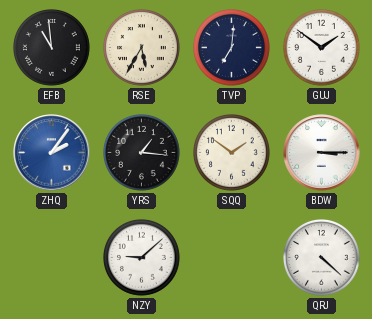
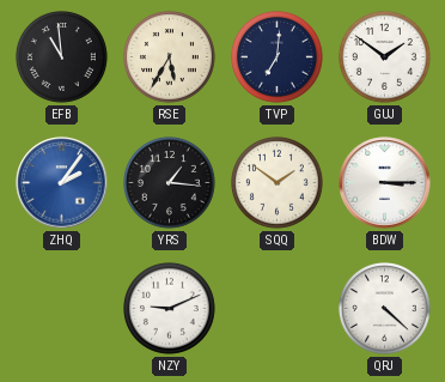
NZY: 9:08 -> 9:11 (170, 309)
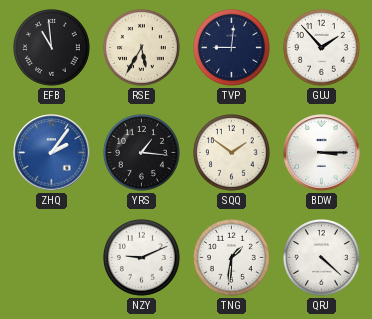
TVP: 7:01 -> 9:01 (232, 48)
GUJ: 1:51 -> 1:53 (322, 48)
TNG: none -> 1:31 (232, 258)
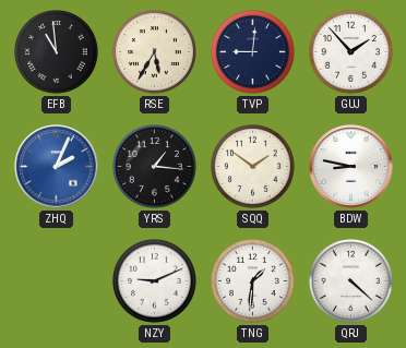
ZHQ: 2:06 -> 2:04 (57, 167)
BDW: 3:15 -> 8:47 (351, 167)
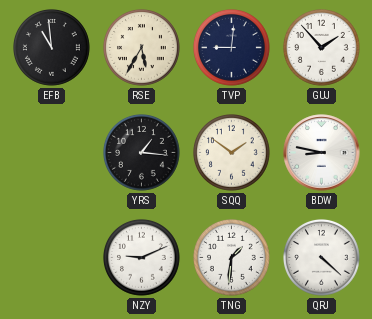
ZHQ: 2:04 -> none (57, 167)
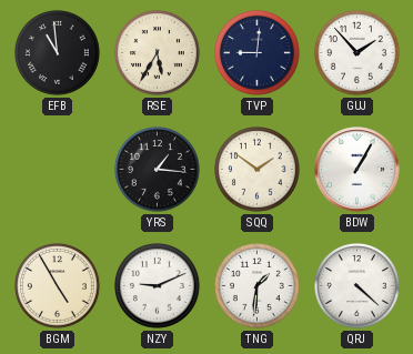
BDW: 8:47 -> 1:05 (357, 170)
BGM: none -> 4:55 (58, 286)
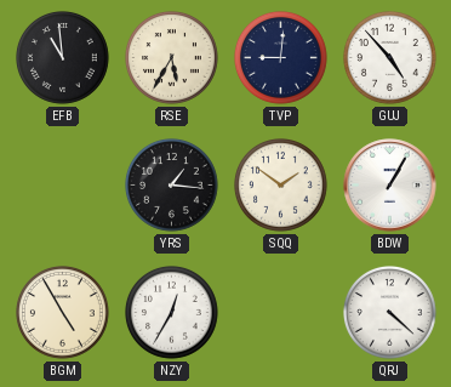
GUJ: 1:53 -> 4:53 (390, 58)
NZY: 9:11 -> 12:35 (172, 313)
TNG: 1:31 -> none (258, 286)
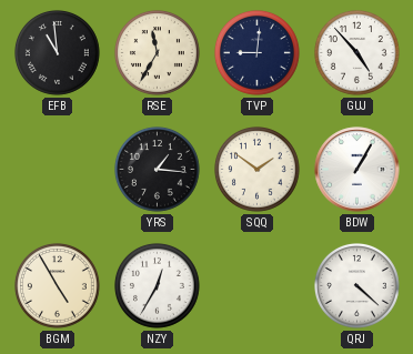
RSE: 5:35 -> 11:35 (158, 53)
